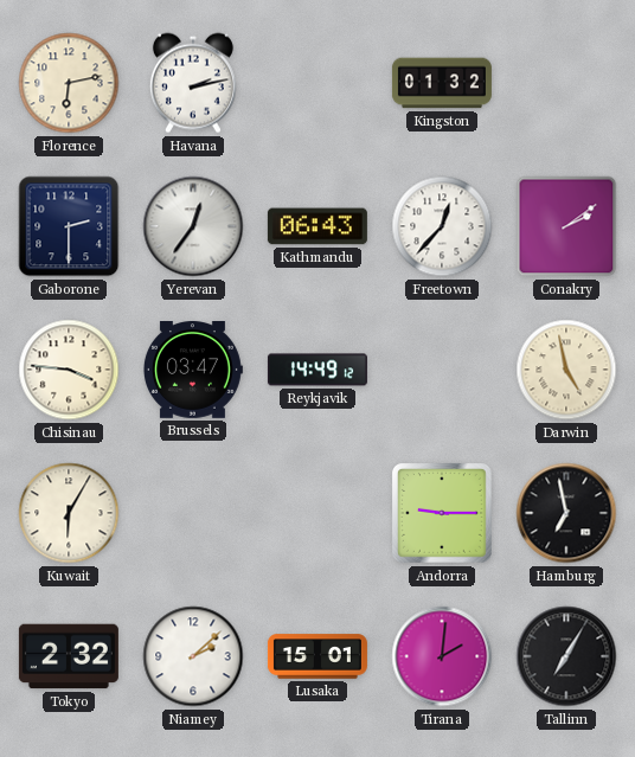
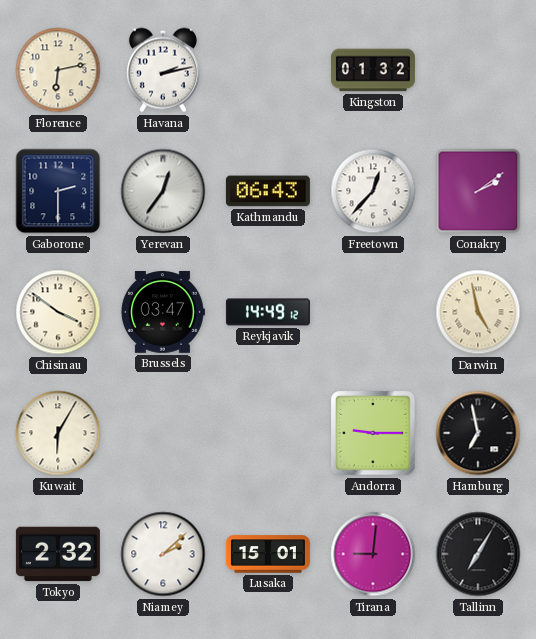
Chisinau: 3:46 -> 3:51 (58, 312)
Tirana: 2:01 -> 9:01 (373, 554)
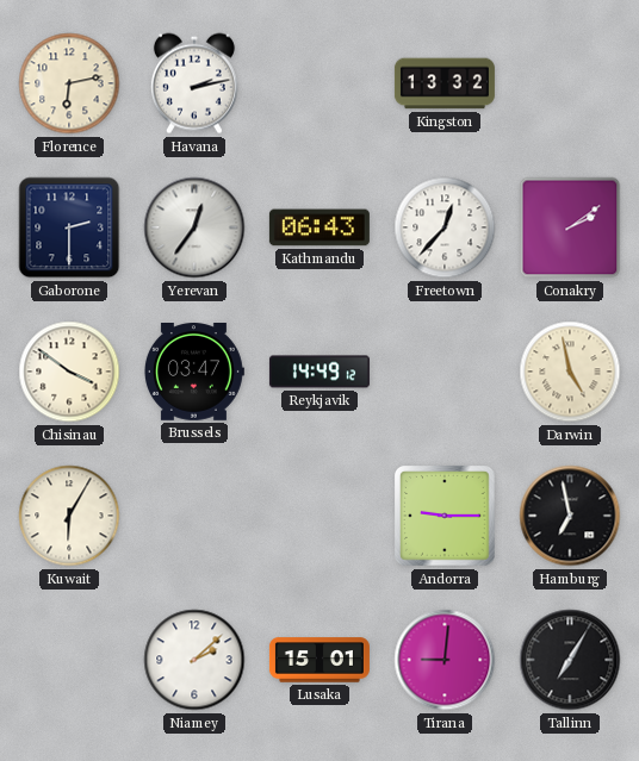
Kingston: 01:32 -> 13:32 (445, 83)
Tokyo: 2:32 -> none (58, 554)
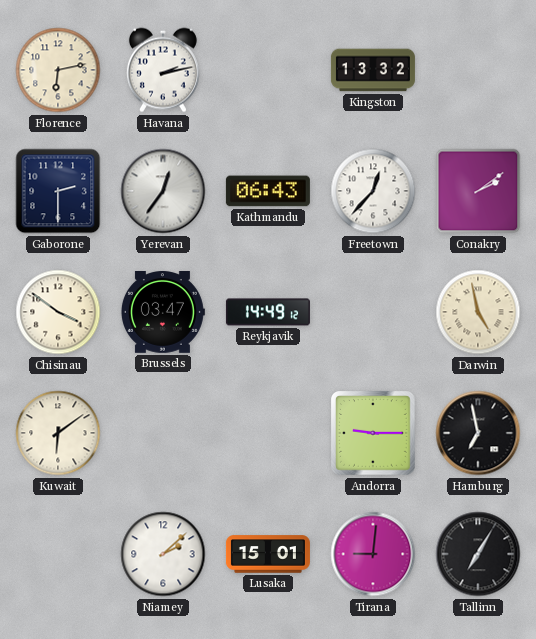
Kuwait: 6:05 -> 6:09 (58, 433)
